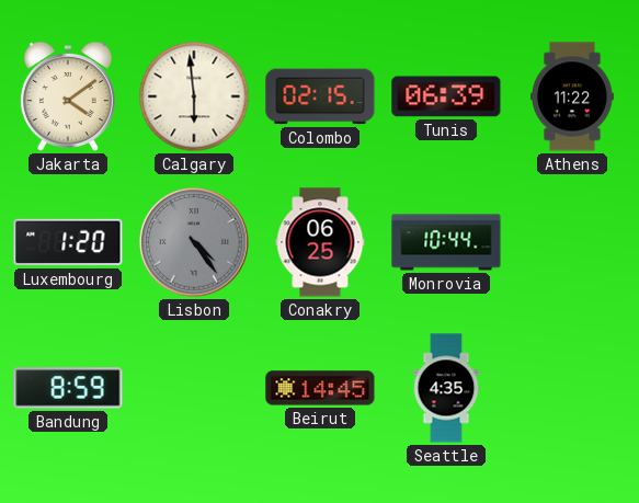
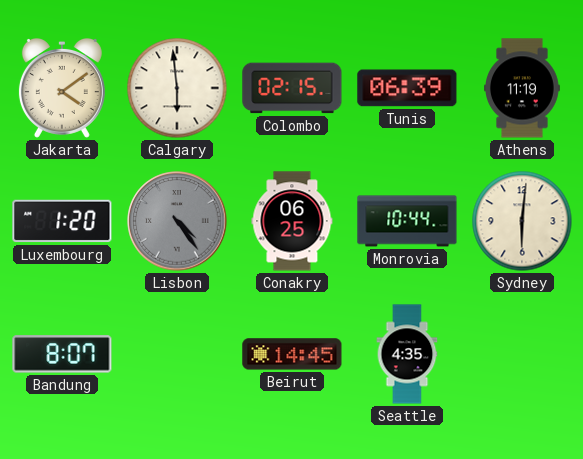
Athens: 11:22 -> 11:19 (523, 88)
Sydney: none -> 6:01 (522, 221)
Bandung: 8:59 -> 8:07 (62, 354)
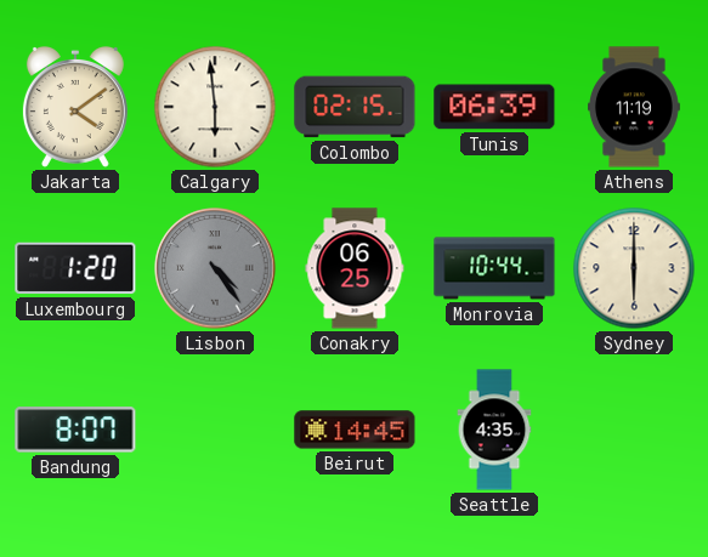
Sydney: 6:01 -> 6:00 (634, 268)
